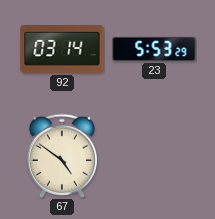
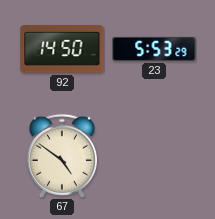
92: 03:14 -> 14:50 (62, 49)
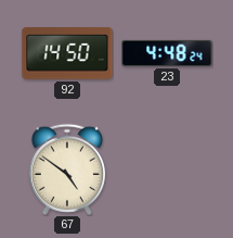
23: 5:53 -> 4:48 (167, 53)
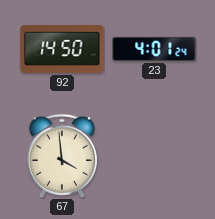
23: 4:48 -> 4:01 (154, 49)
67: 4:51 -> 3:59 (62, 156)
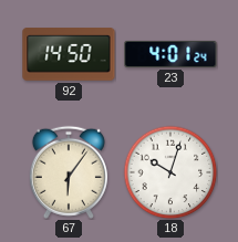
67: 3:59 -> 6:06 (69, 172)
18: none -> 10:03 (170, 172)
